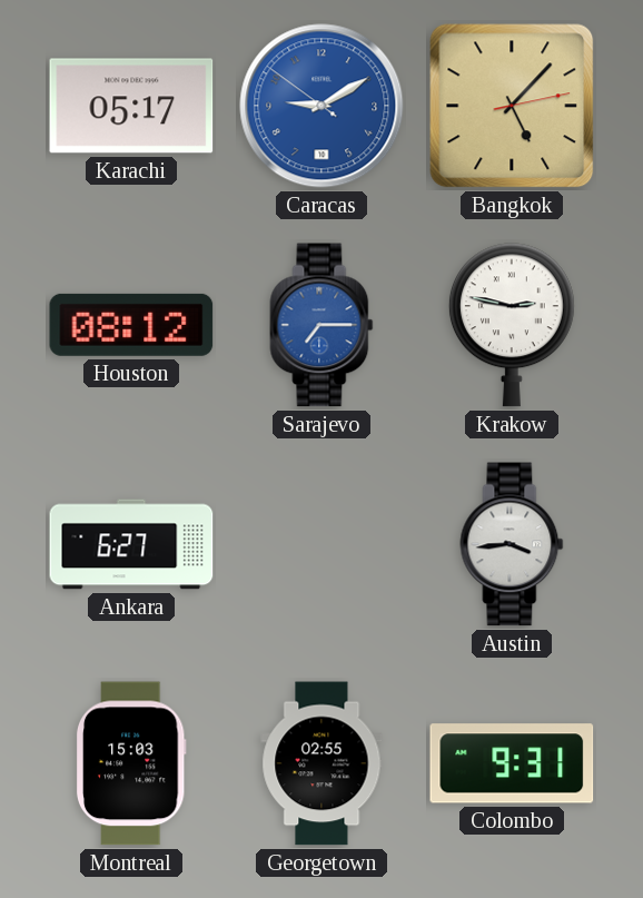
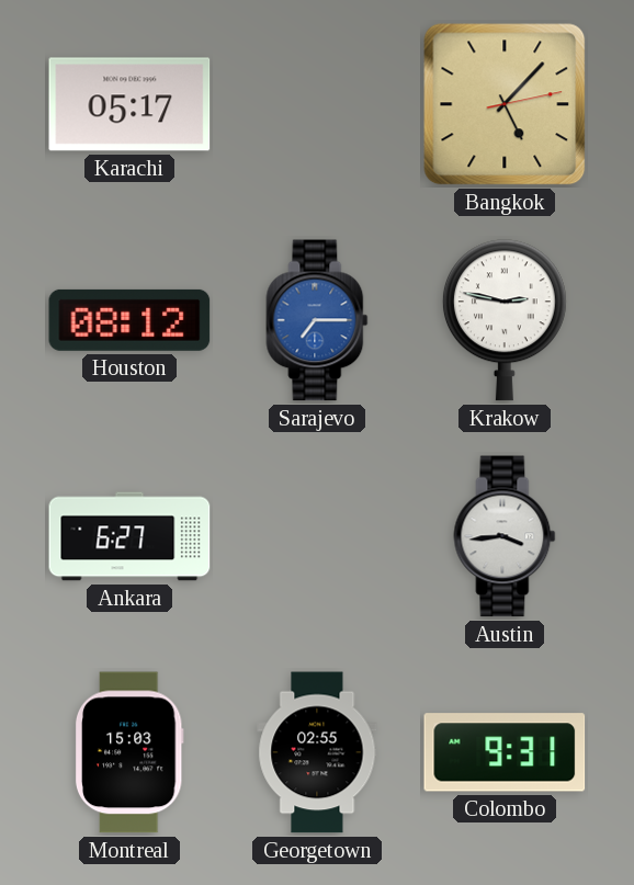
Caracas: 9:09 -> none (321, 106)
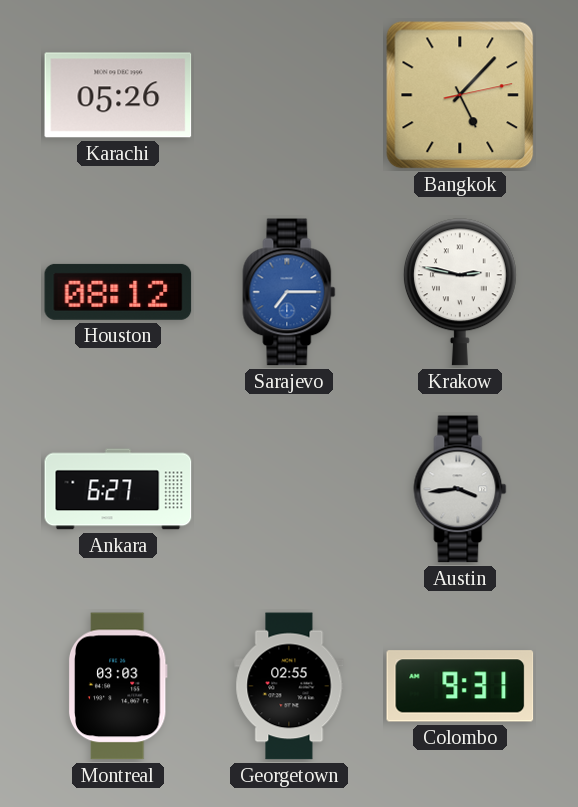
Karachi: 05:17 -> 05:26 (118, 95)
Montreal: 15:03 -> 03:03 (118, 686)
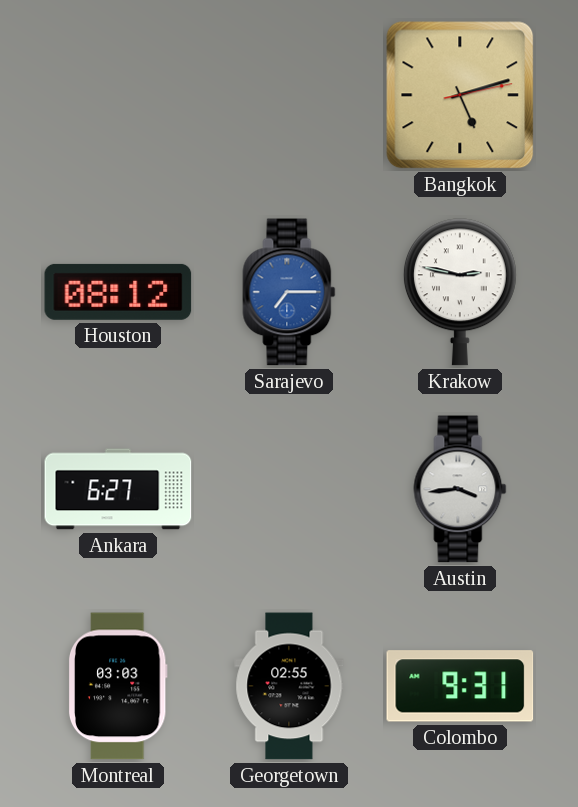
Karachi: 05:26 -> none (118, 95)
Bangkok: 5:07 -> 5:12 (460, 95)
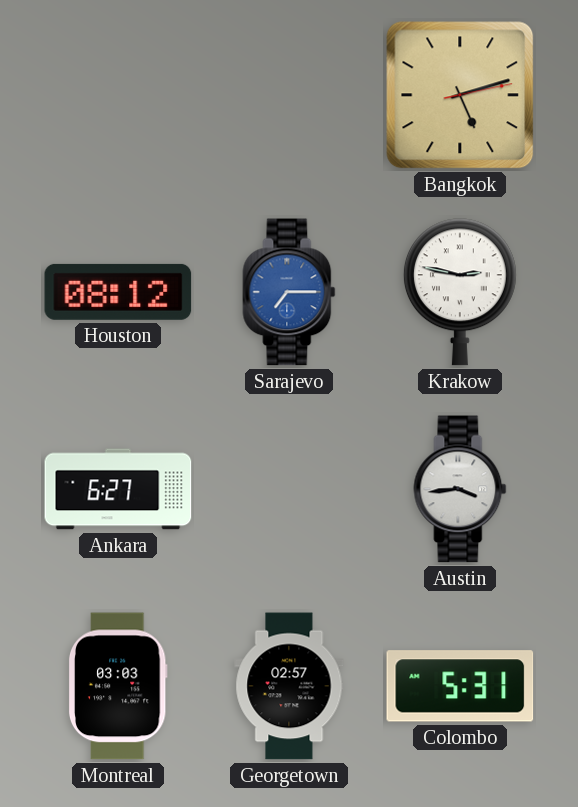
Georgetown: 02:55 -> 02:57 (289, 686)
Colombo: 9:31 -> 5:31 (460, 686)
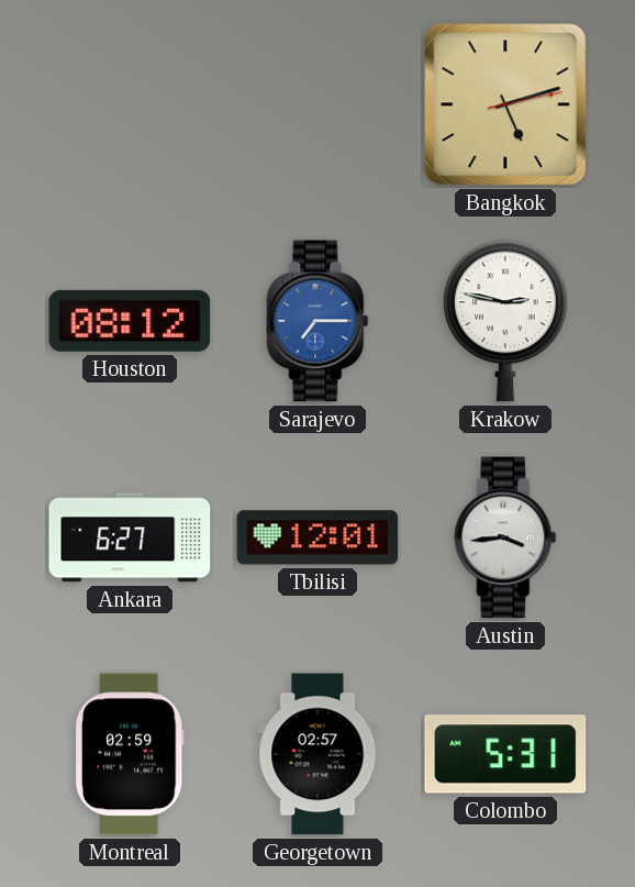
Tbilisi: none -> 12:01 (317, 537)
Montreal: 03:03 -> 02:59 (130, 754)
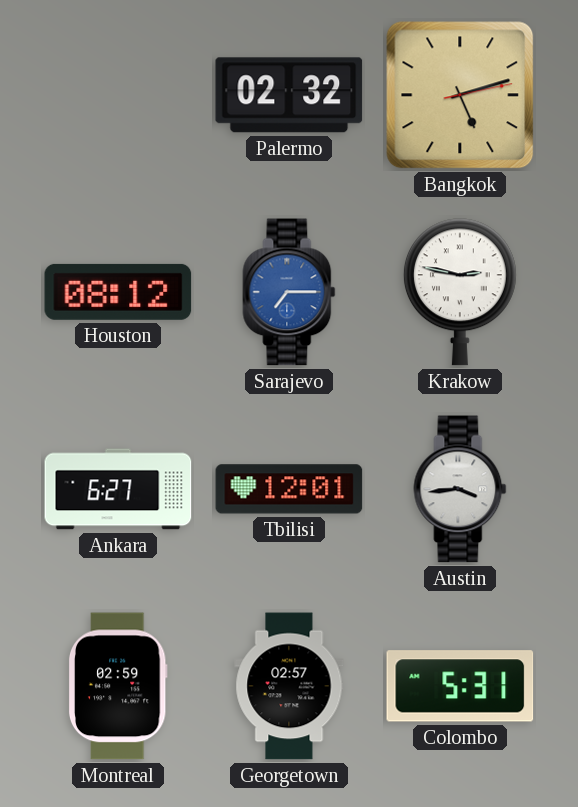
Palermo: none -> 02:32 (289, 95)
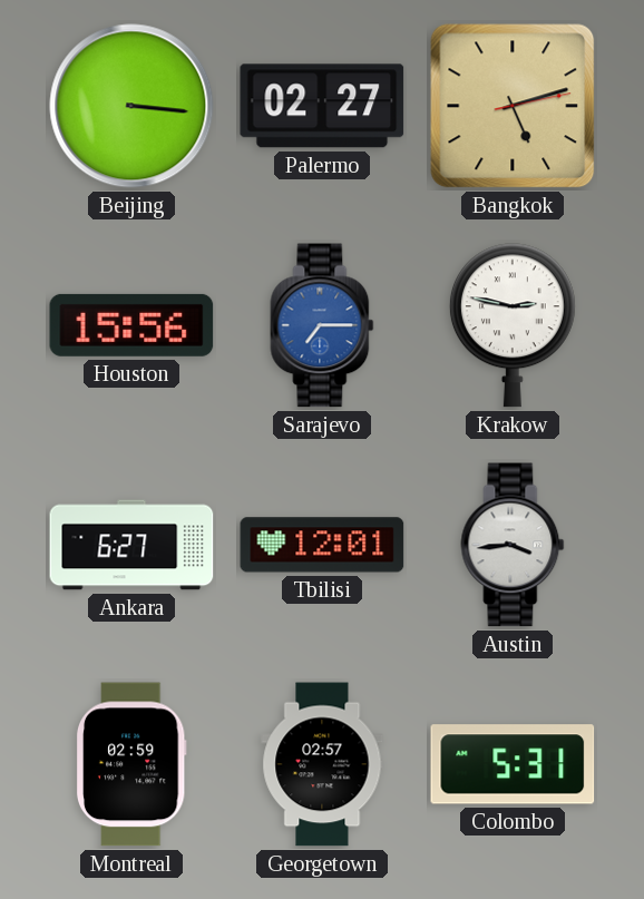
Beijing: none -> 3:16 (131, 106)
Palermo: 02:32 -> 02:27 (322, 106)
Houston: 08:12 -> 15:56 (131, 325)
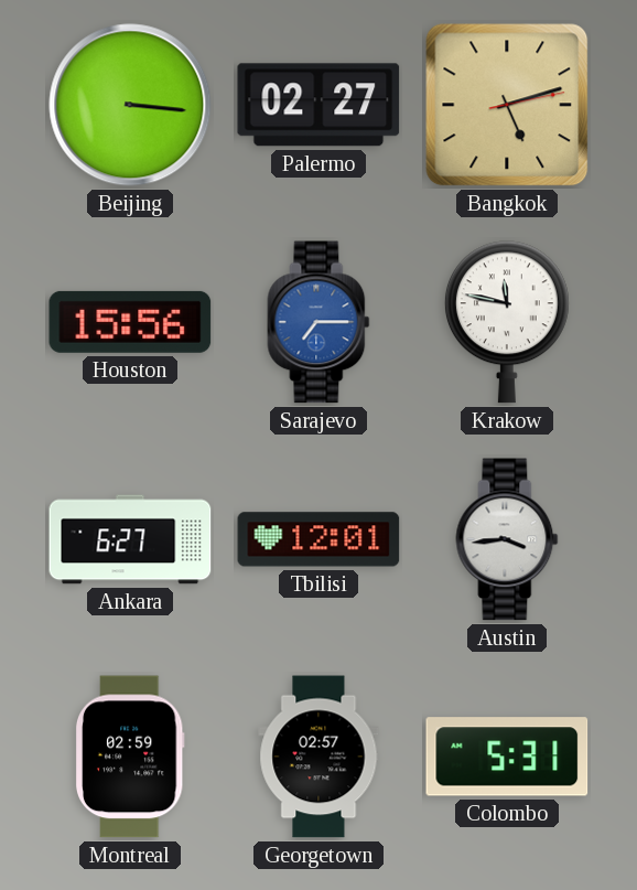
Krakow: 2:47 -> 11:47 (507, 322)
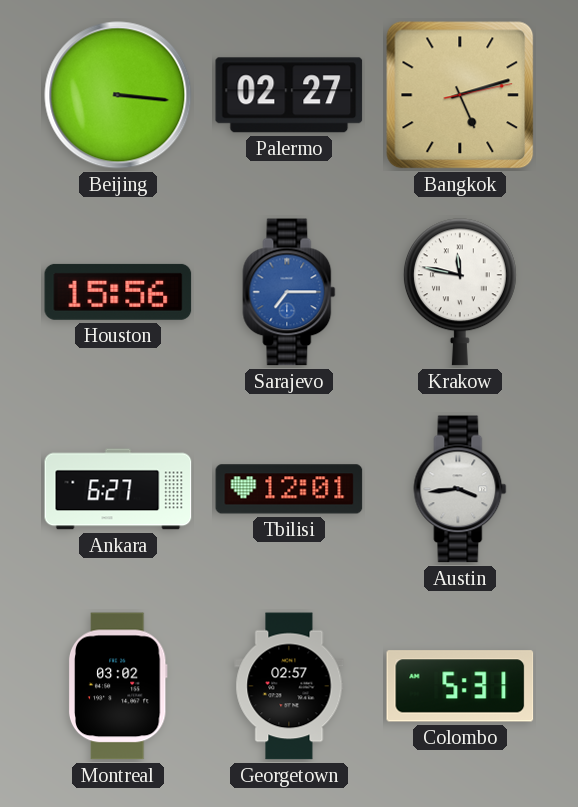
Montreal: 02:59 -> 03:02 (118, 686)
